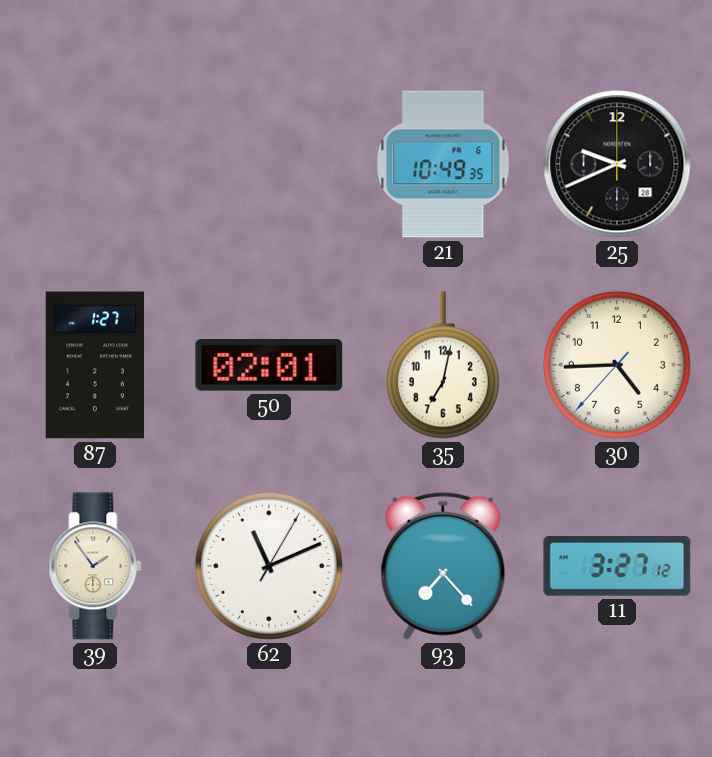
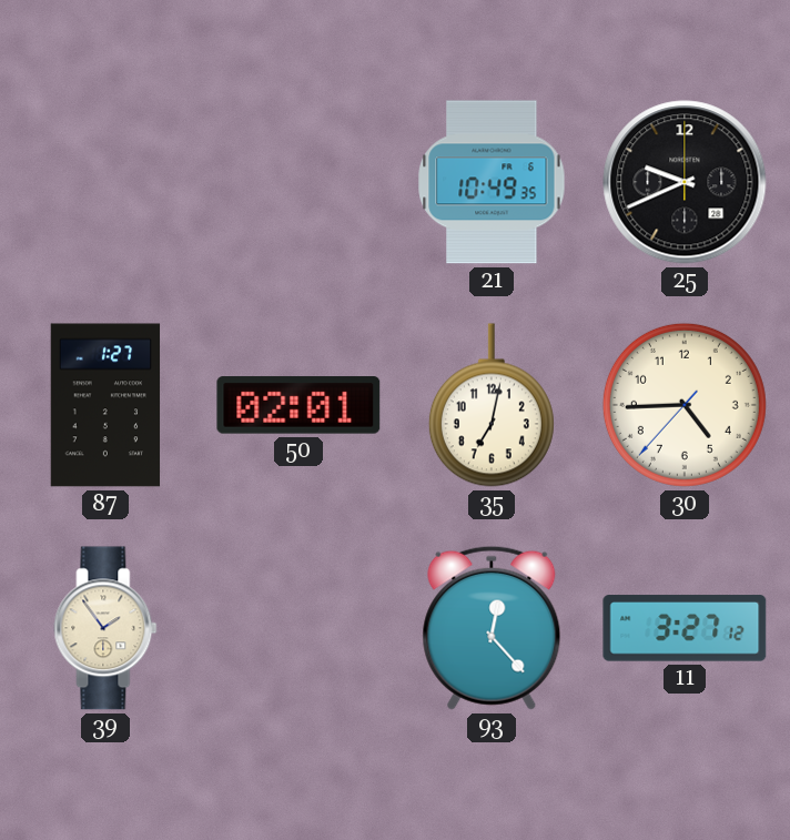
62: 11:11 -> none (269, 566)
93: 7:23 -> 12:23 (492, 628)
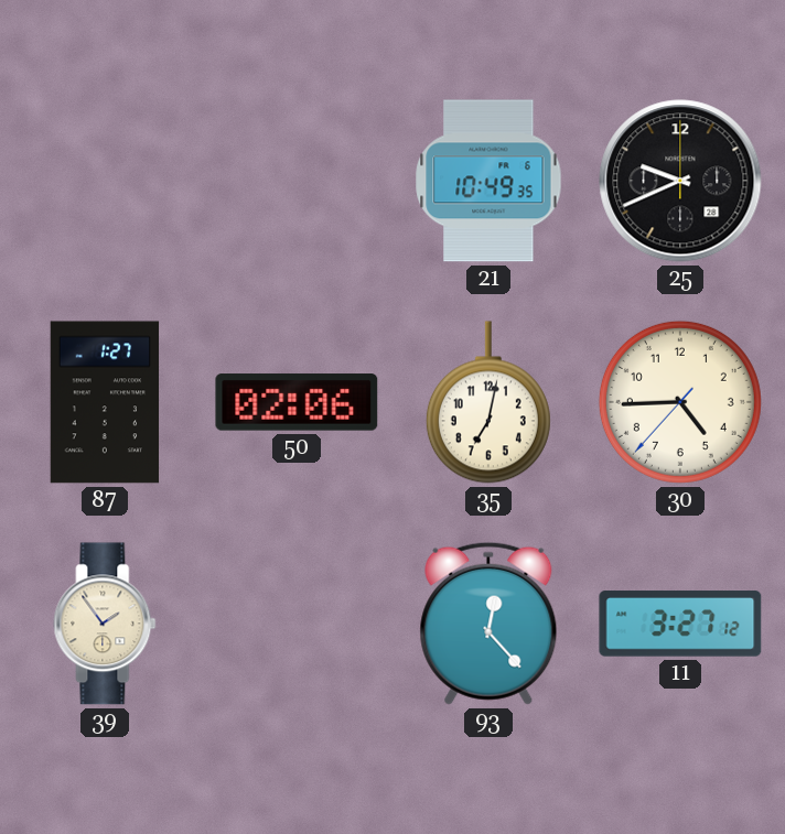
50: 02:01 -> 02:06 (297, 402)
